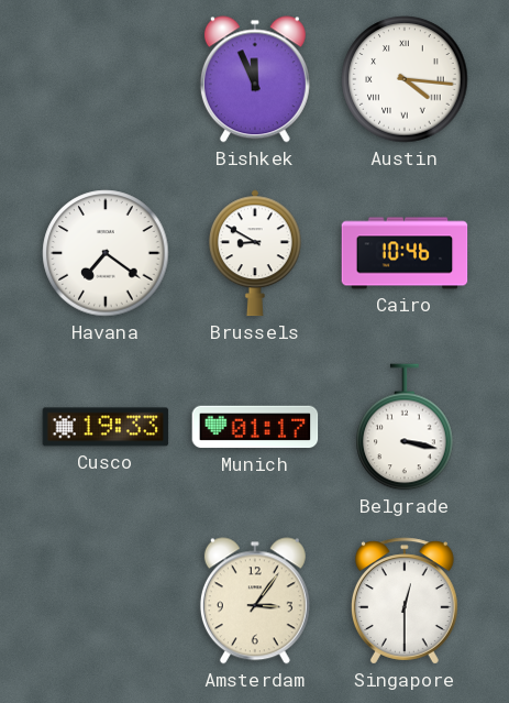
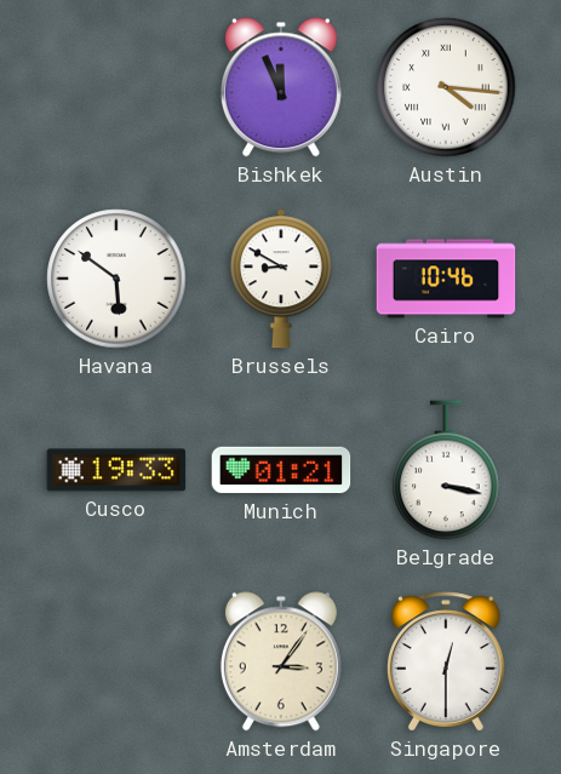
Havana: 7:21 -> 5:51 (116, 279)
Munich: 01:17 -> 01:21 (281, 470)
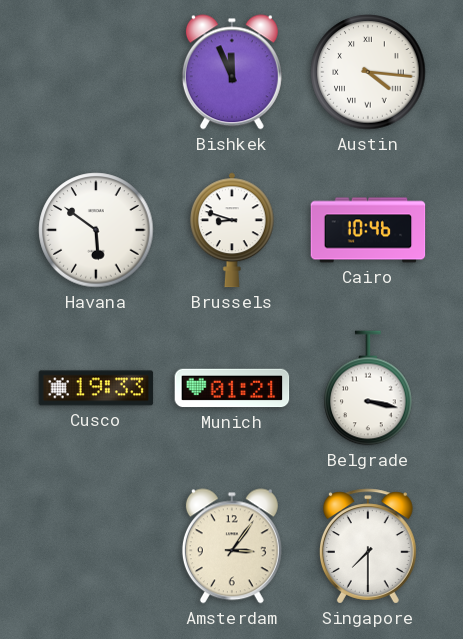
Brussels: 8:50 -> 8:48 (232, 230)
Singapore: 12:30 -> 7:30 (368, 546)
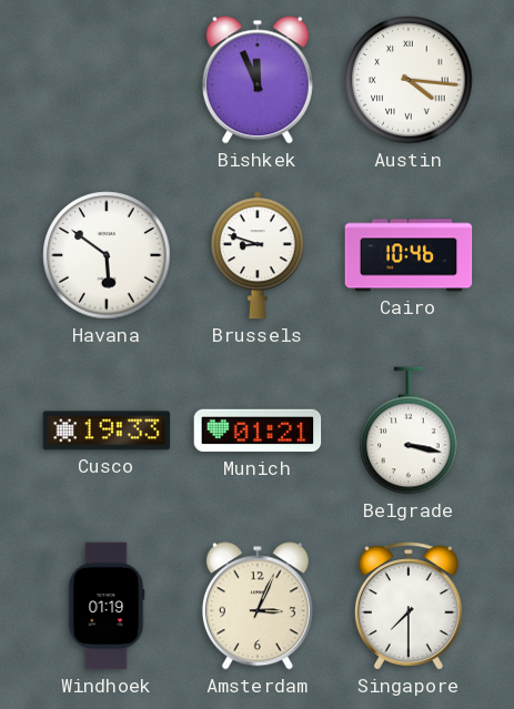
Windhoek: none -> 01:19 (107, 606)
Amsterdam: 3:06 -> 3:04 (258, 606)
